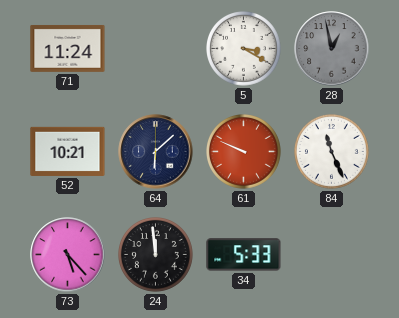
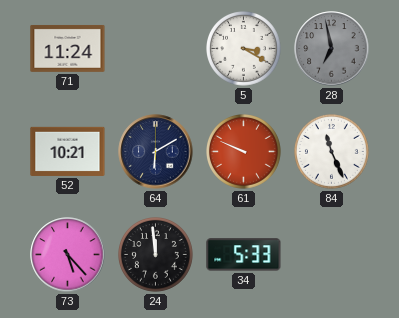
28: 12:58 -> 6:58 (332, 49)
64: 6:08 -> 6:10 (156, 152)
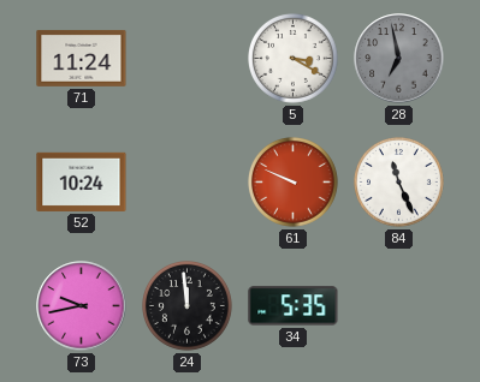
52: 10:21 -> 10:24 (82, 181)
64: 6:10 -> none (156, 152)
73: 5:23 -> 9:43 (82, 306)
34: 5:33 -> 5:35 (294, 306)
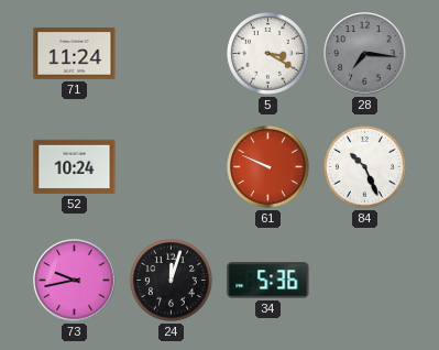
28: 6:58 -> 7:16 (365, 54)
84: 11:26 -> 10:26 (365, 167)
24: 11:59 -> 12:03 (172, 281)
34: 5:35 -> 5:36 (268, 281)
